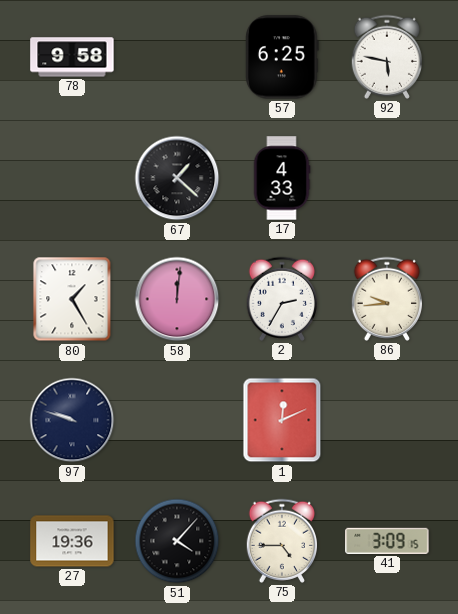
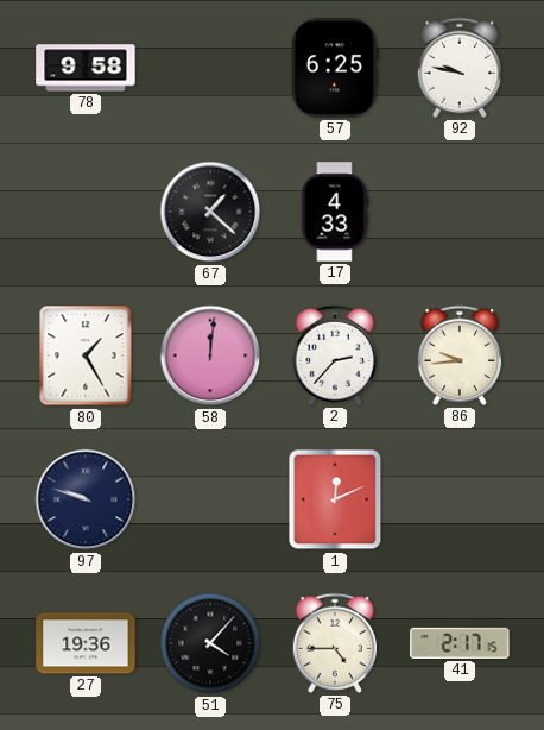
92: 5:47 -> 9:47 (458, 68)
2: 2:35 -> 2:37 (334, 355)
41: 3:09 -> 2:17 (460, 643)
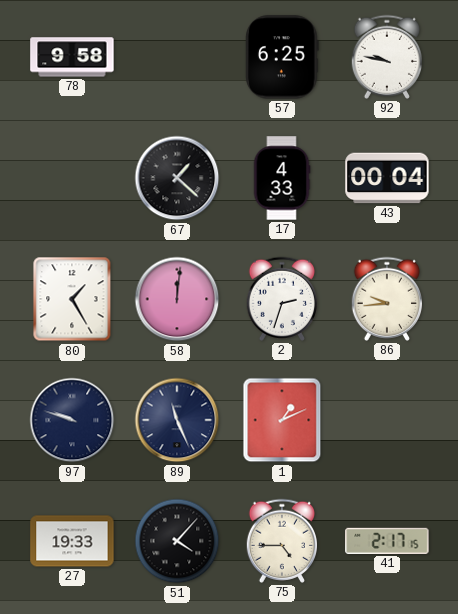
43: none -> 00:04 (387, 178)
2: 2:37 -> 2:33 (281, 299)
89: none -> 11:26 (177, 420)
1: 12:11 -> 1:11 (282, 420)
27: 19:36 -> 19:33 (72, 541)
